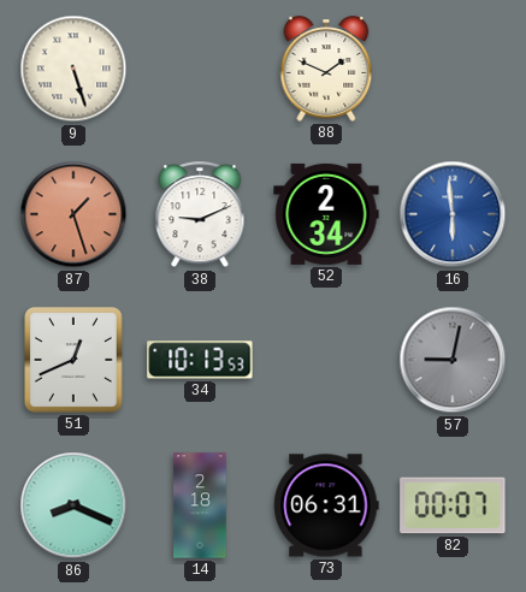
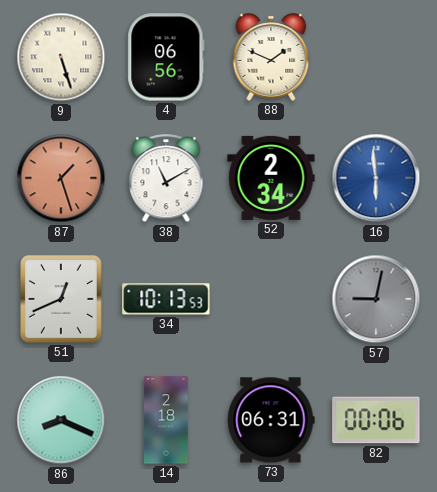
4: none -> 06:56 (166, 57)
38: 9:11 -> 11:10 (166, 179)
82: 00:07 -> 00:06 (376, 420)
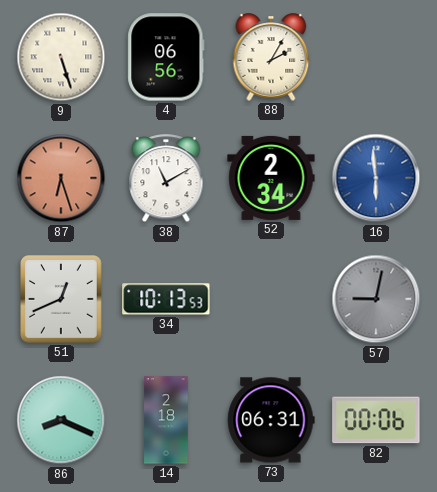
88: 1:49 -> 2:05 (271, 57)
87: 1:27 -> 6:27 (61, 178)
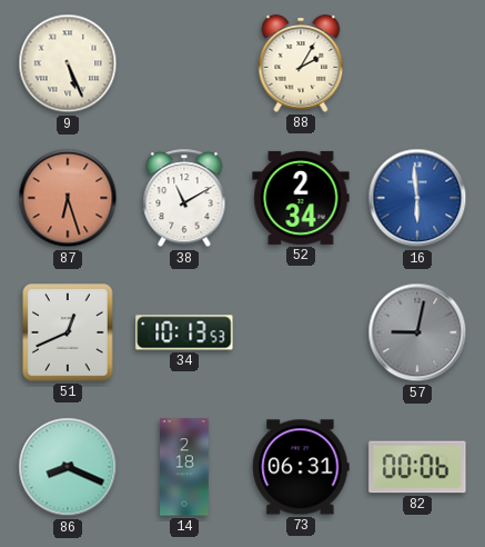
9: 5:27 -> 5:26 (68, 63)
4: 06:56 -> none (166, 57)
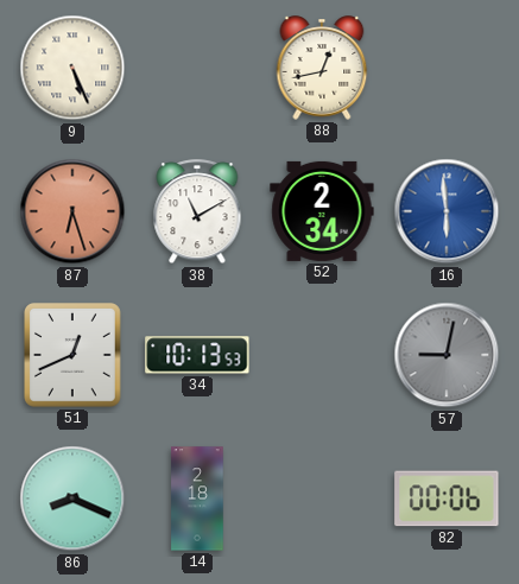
88: 2:05 -> 12:43 (322, 68)
73: 06:31 -> none (301, 467)
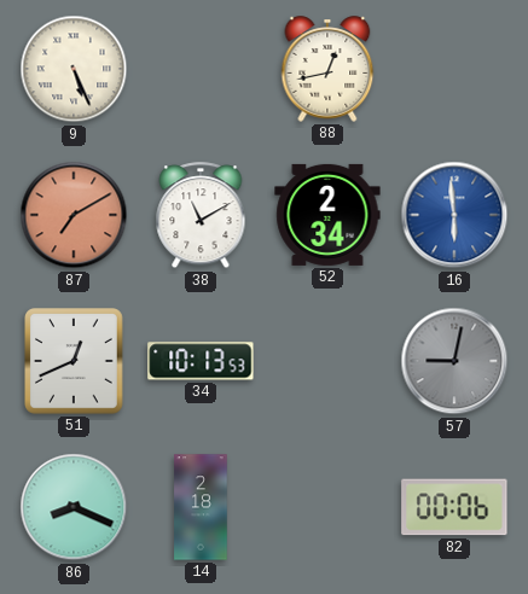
87: 6:27 -> 7:10 (74, 215)
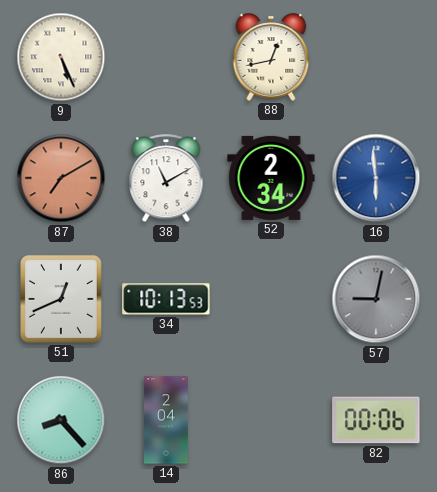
86: 8:19 -> 8:23 (61, 420)
14: 2:18 -> 2:04 (166, 420)
